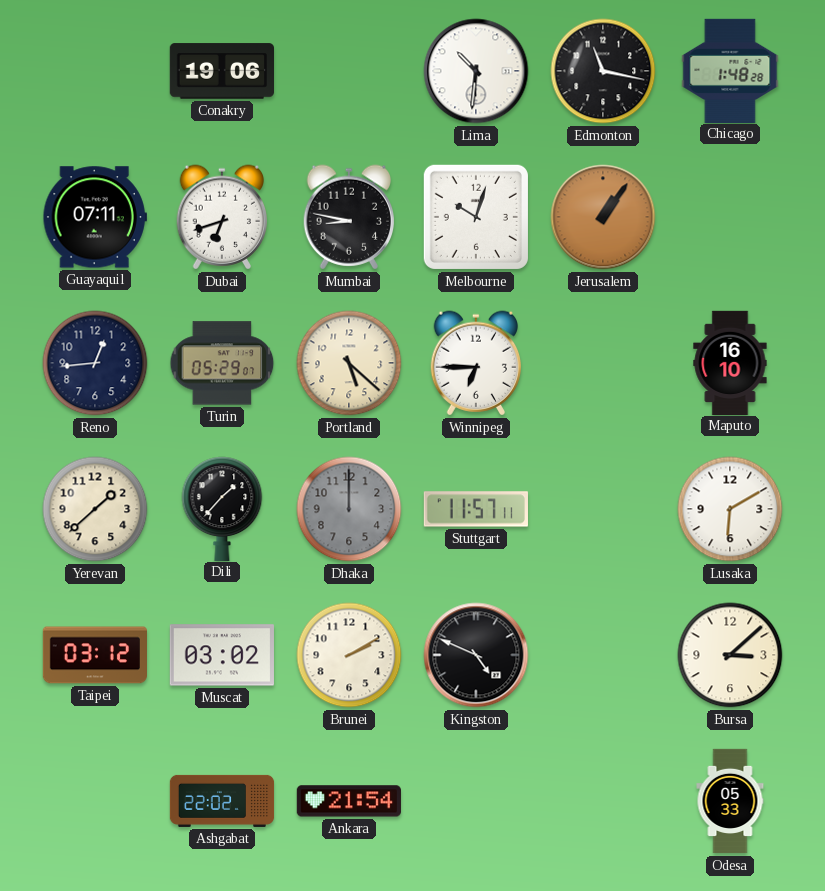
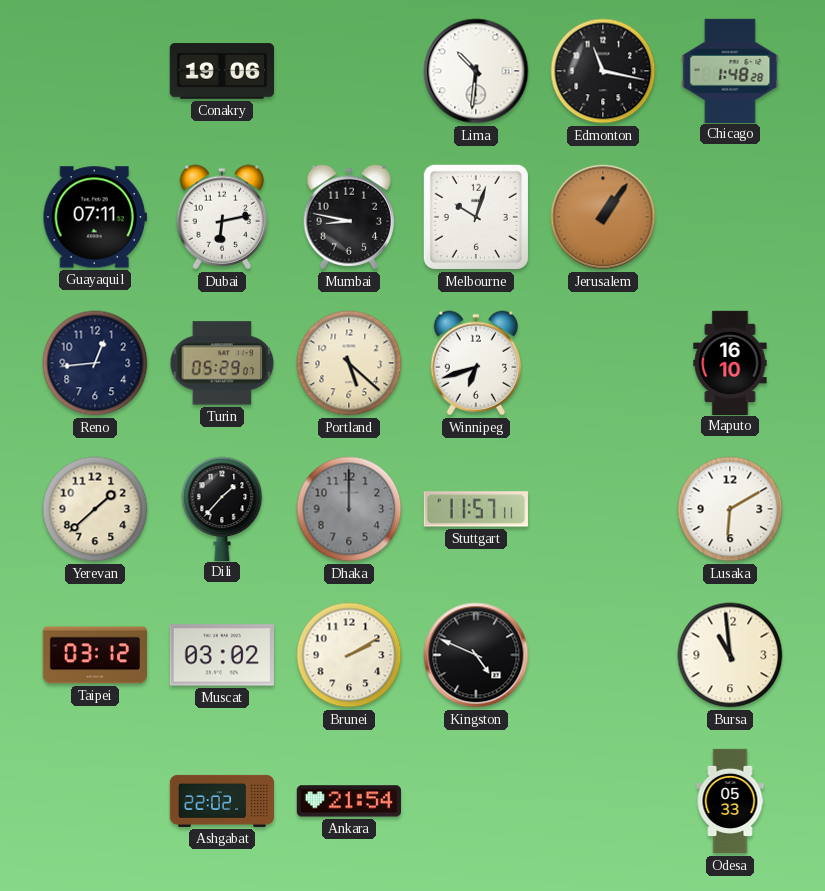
Dubai: 6:42 -> 6:13 (221, 217)
Winnipeg: 6:45 -> 6:42 (475, 363)
Bursa: 3:08 -> 10:59 (730, 655)
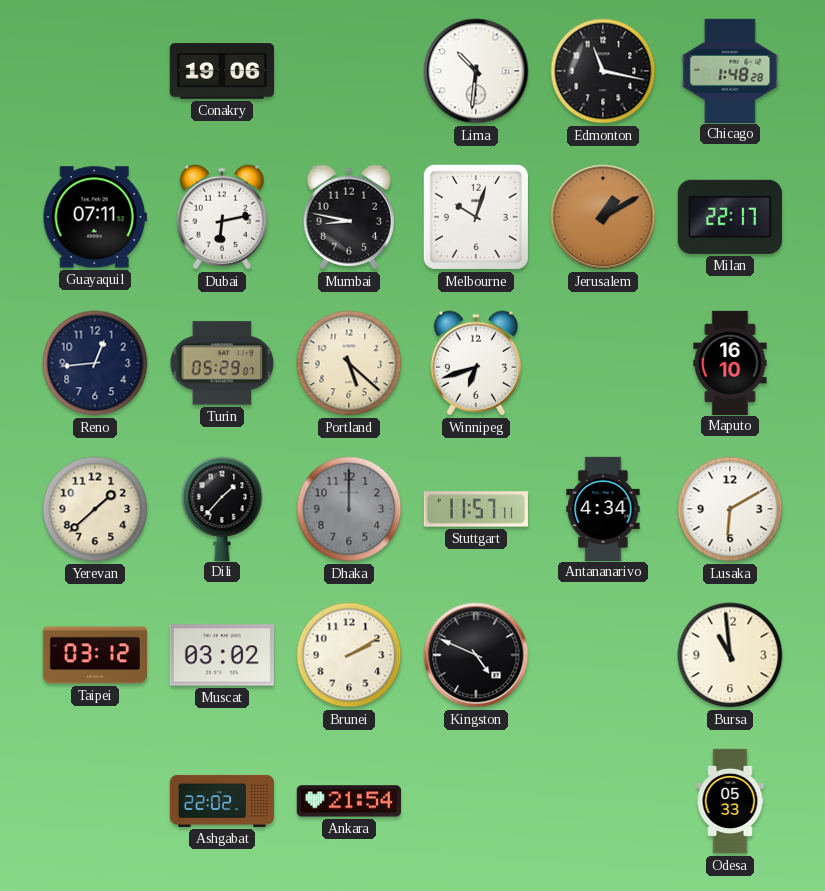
Jerusalem: 1:06 -> 1:10 (603, 217)
Milan: none -> 22:17 (730, 217)
Antananarivo: none -> 4:34 (603, 508)
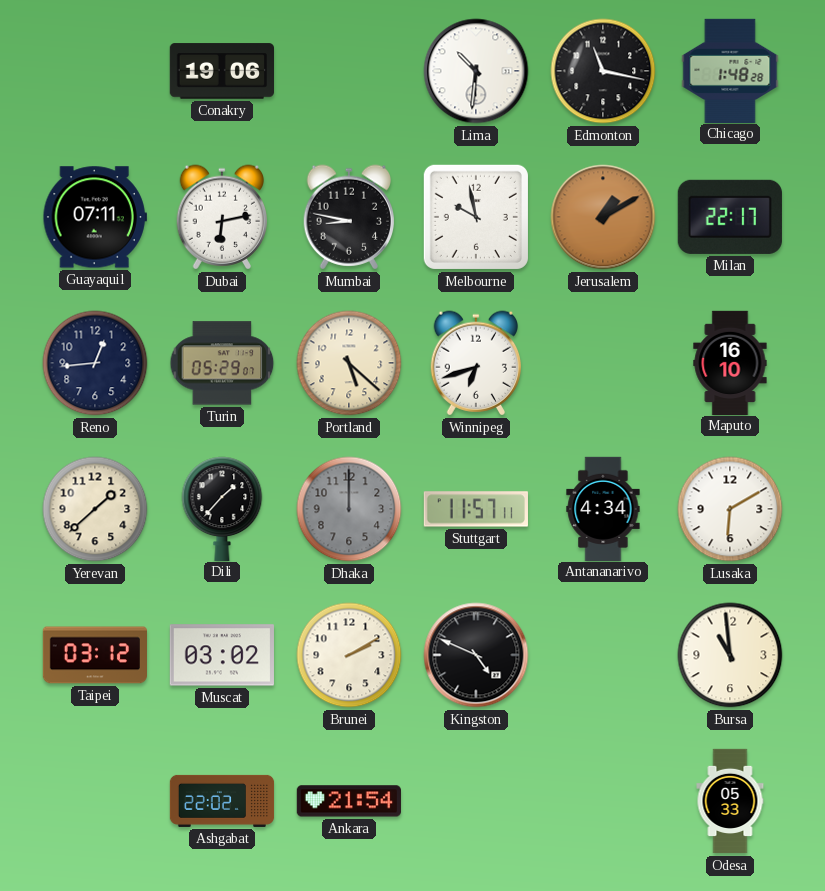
Melbourne: 10:03 -> 9:58 (476, 217)
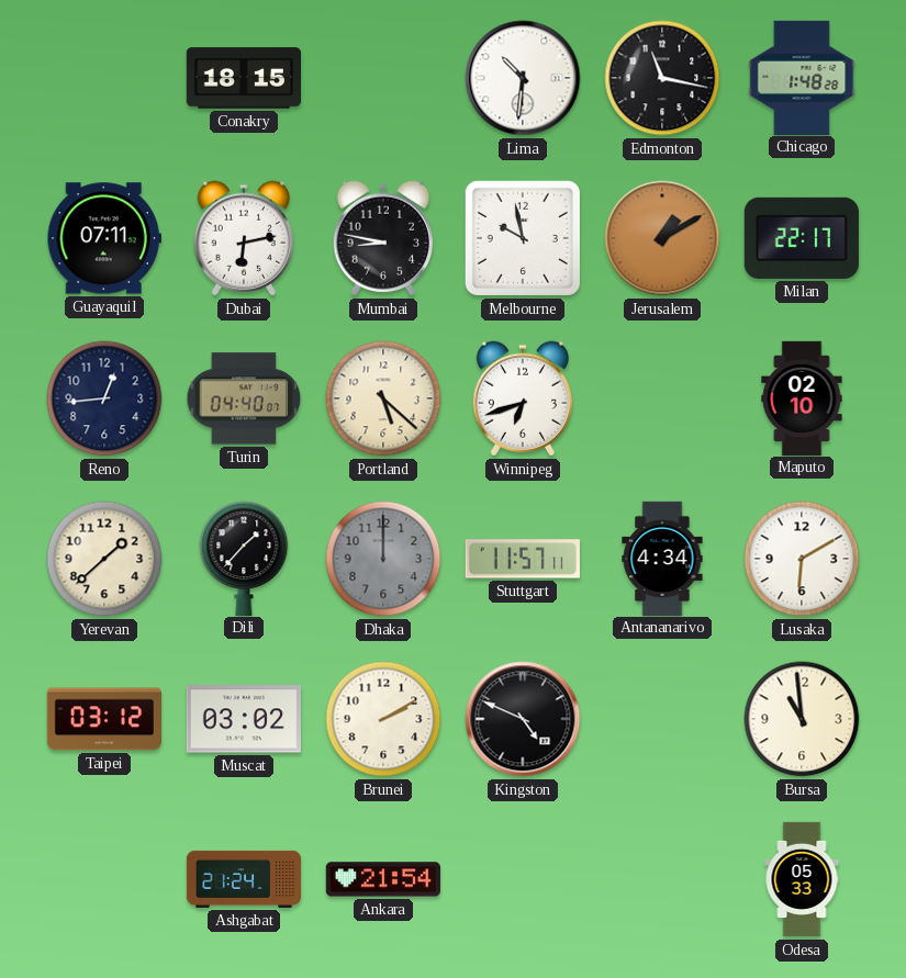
Conakry: 19:06 -> 18:15 (243, 78)
Turin: 05:29 -> 04:40 (244, 398)
Maputo: 16:10 -> 02:10 (802, 397)
Ashgabat: 22:02 -> 21:24 (244, 879)
